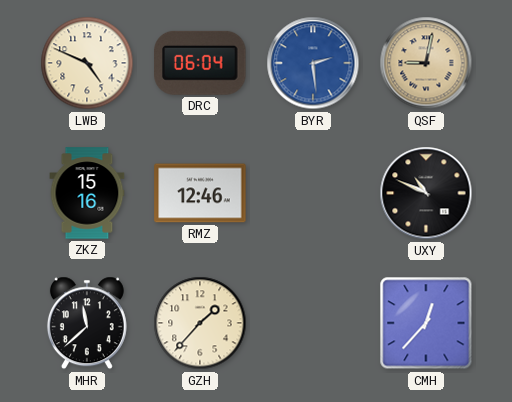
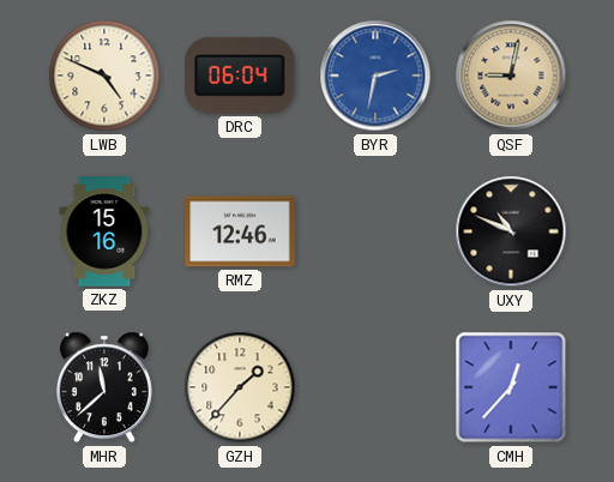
BYR: 2:29 -> 2:32 (375, 76)
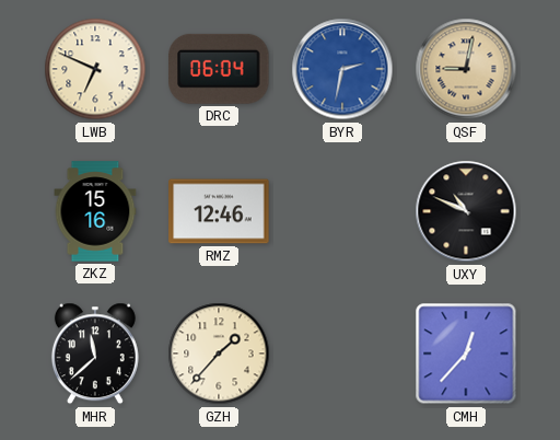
LWB: 4:49 -> 6:49 (95, 69)
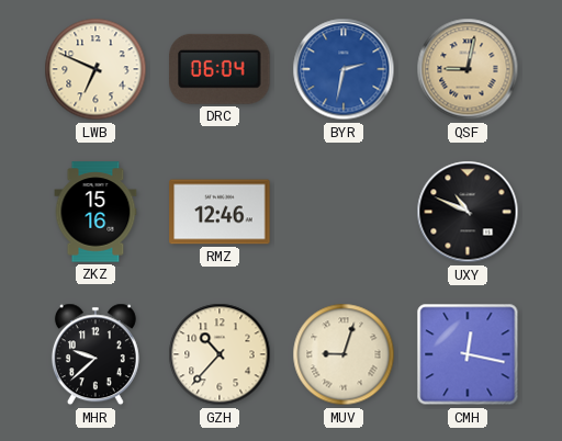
MHR: 11:38 -> 9:38 (95, 354)
GZH: 1:37 -> 10:37 (220, 354)
MUV: none -> 9:03 (344, 354)
CMH: 12:37 -> 12:17 (468, 354)
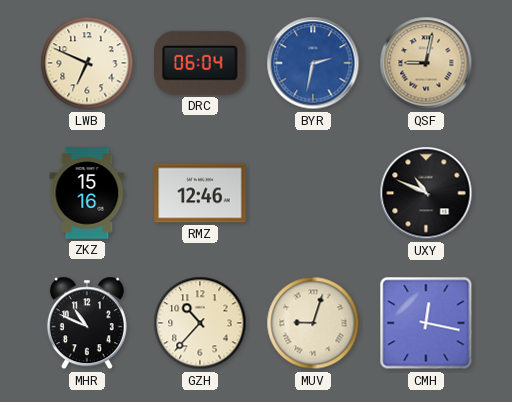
MHR: 9:38 -> 10:49 (87, 323)
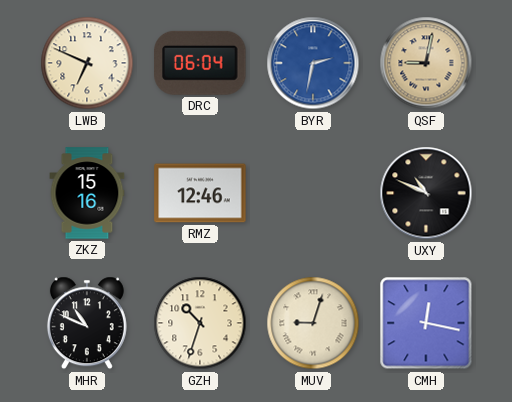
GZH: 10:37 -> 10:33 (200, 323)
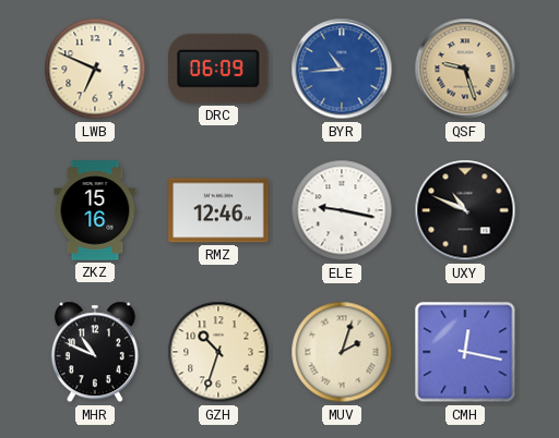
DRC: 06:04 -> 06:09 (218, 69)
BYR: 2:32 -> 10:44 (342, 69)
QSF: 9:02 -> 9:27 (465, 69)
ELE: none -> 9:17 (342, 210)
MUV: 9:03 -> 2:03 (342, 352)
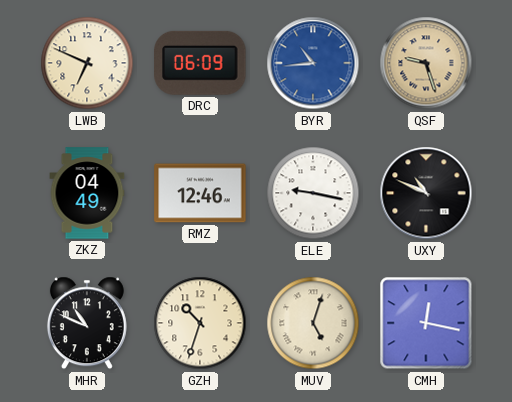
ZKZ: 15:16 -> 04:49 (87, 193)
MUV: 2:03 -> 5:03 (313, 323)
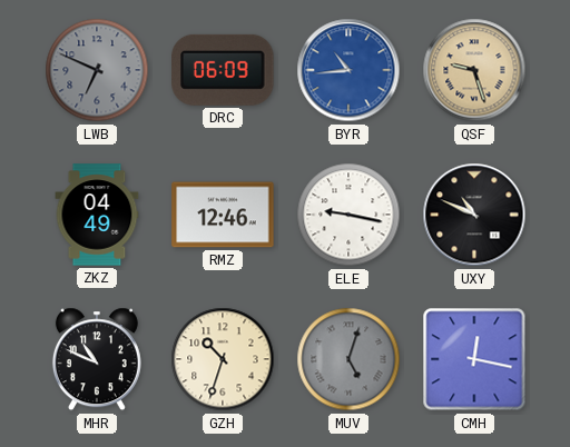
LWB dial: cream -> grey (97, 70)
MUV dial: cream -> grey (348, 359)
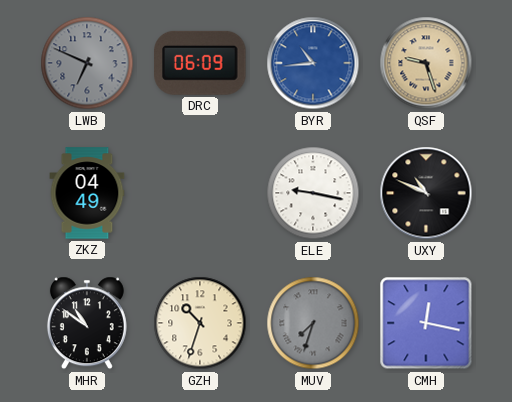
RMZ: 12:46 -> none (223, 215)
MHR: 10:49 -> 10:51 (87, 323)
MUV: 5:03 -> 7:33 (313, 323)
